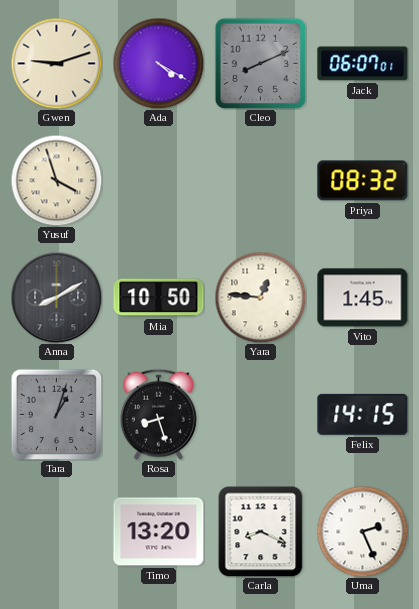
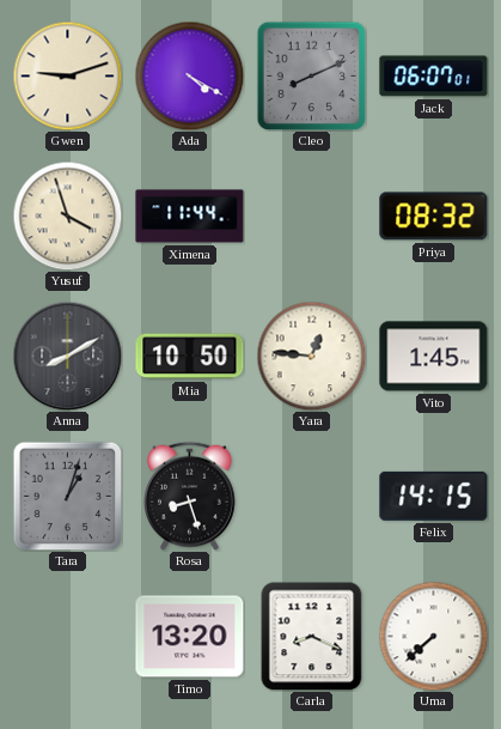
Ximena: none -> 11:44 (190, 217)
Uma: 2:26 -> 7:38 (433, 636)
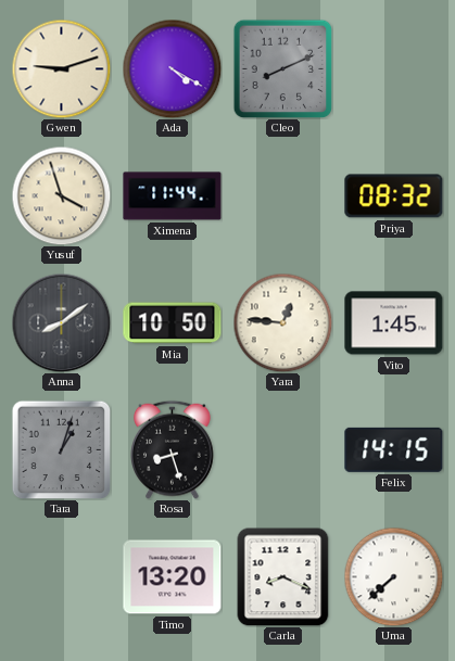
Jack: 06:07 -> none (434, 77)
Anna: 8:10 -> 8:09 (61, 322)
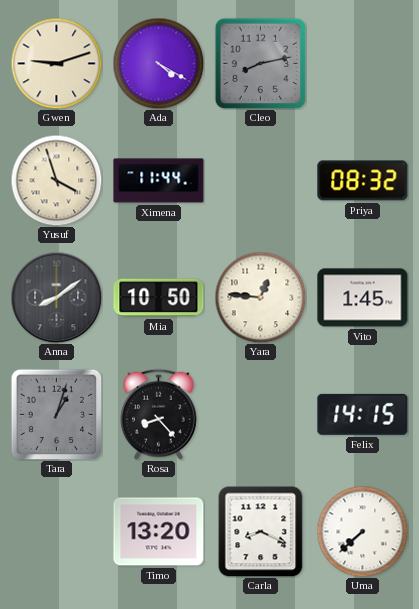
Cleo: 8:11 -> 8:13 (260, 63)
Rosa: 8:27 -> 8:23 (159, 414)
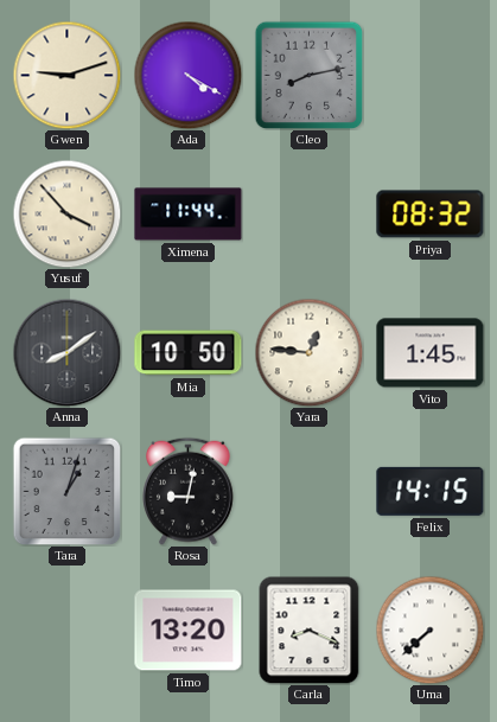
Yusuf: 3:57 -> 3:53 (66, 213)
Rosa: 8:23 -> 9:02 (189, 491)
